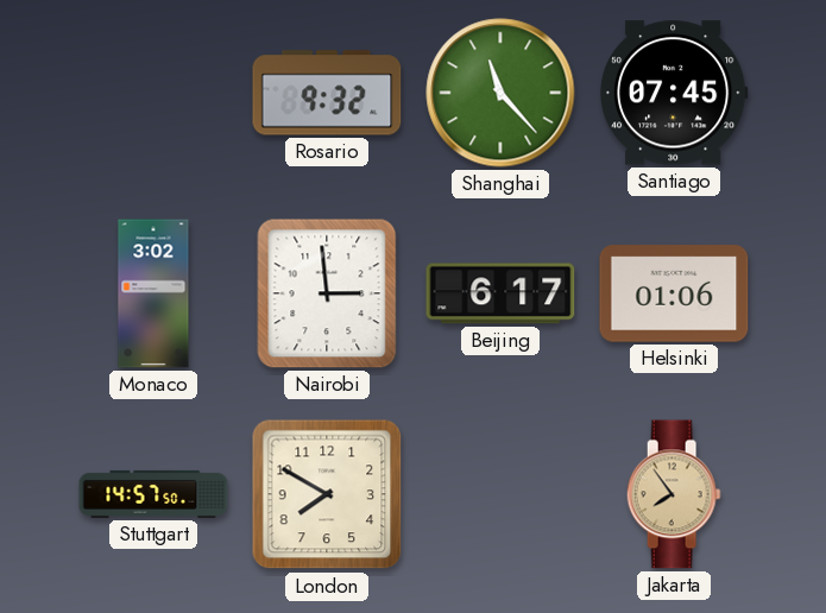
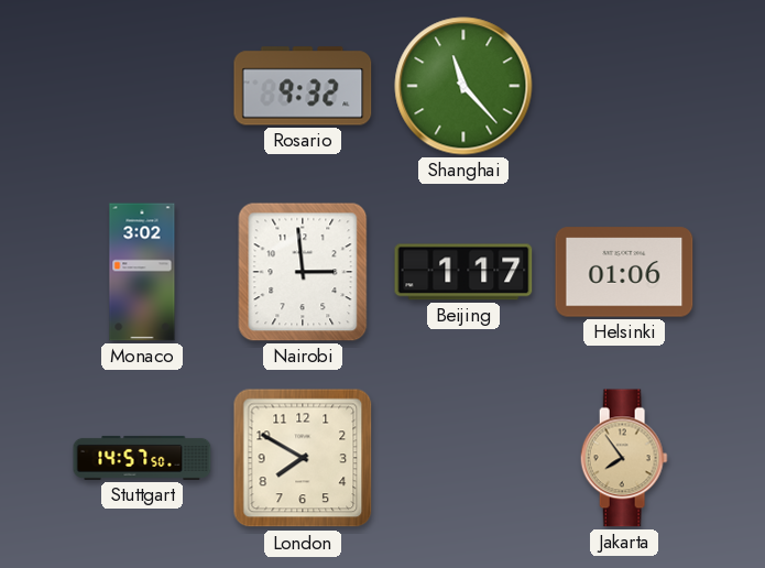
Santiago: 07:45 -> none (675, 93)
Beijing: 6:17 -> 1:17 (463, 272)
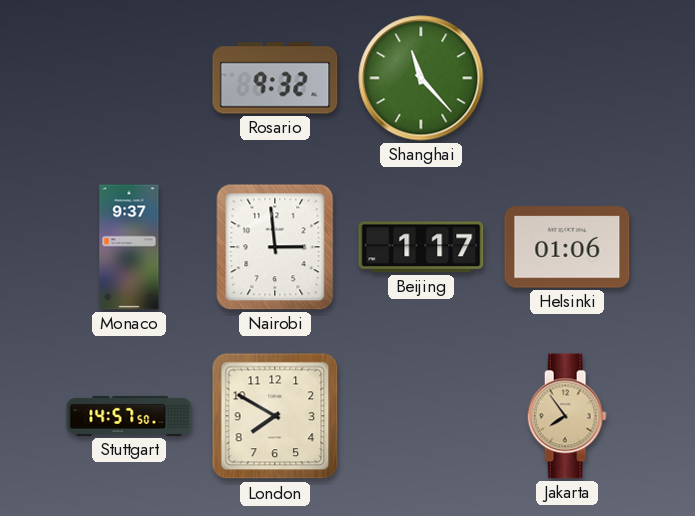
Monaco: 3:02 -> 9:37 (129, 247)
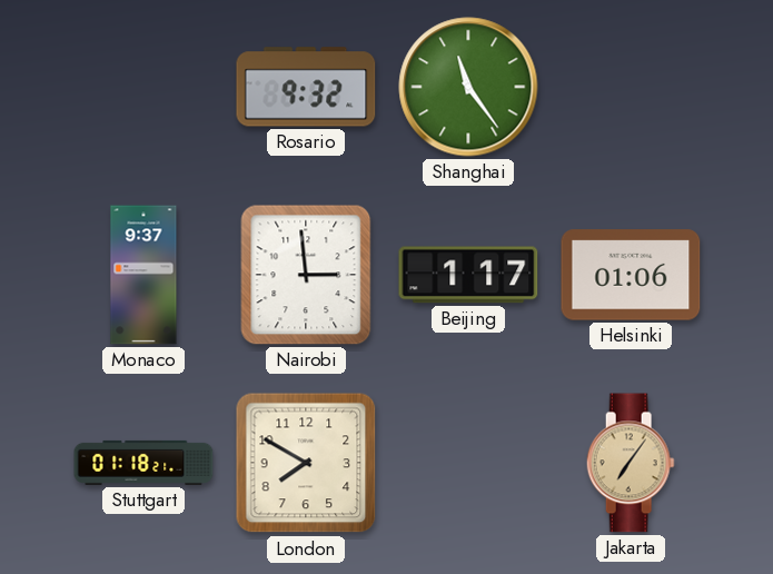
Shanghai: 11:23 -> 11:24 (468, 87)
Stuttgart: 14:57 -> 01:18 (143, 463)
Jakarta: 7:54 -> 7:06 (631, 463)
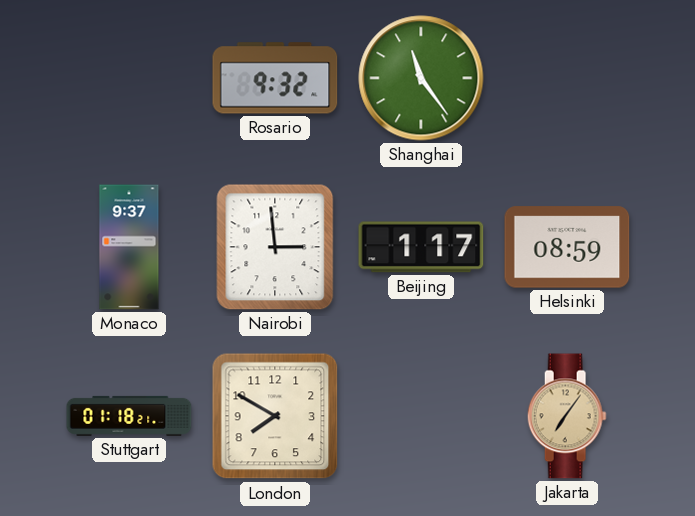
Helsinki: 01:06 -> 08:59 (567, 247)
